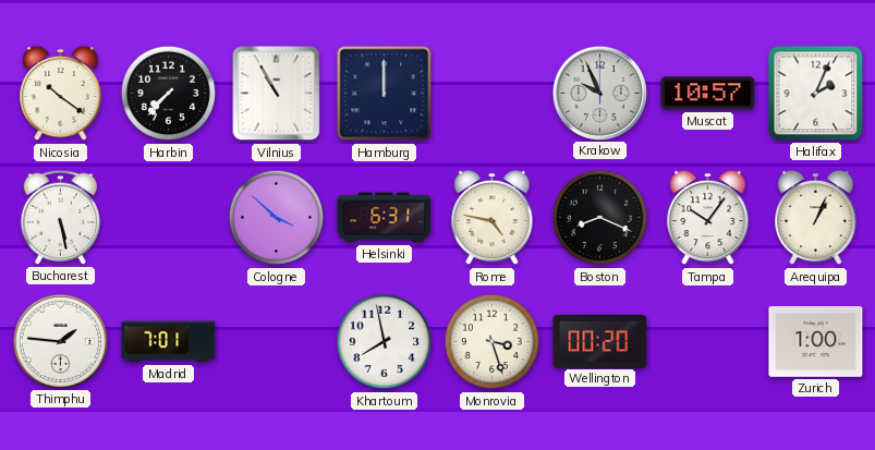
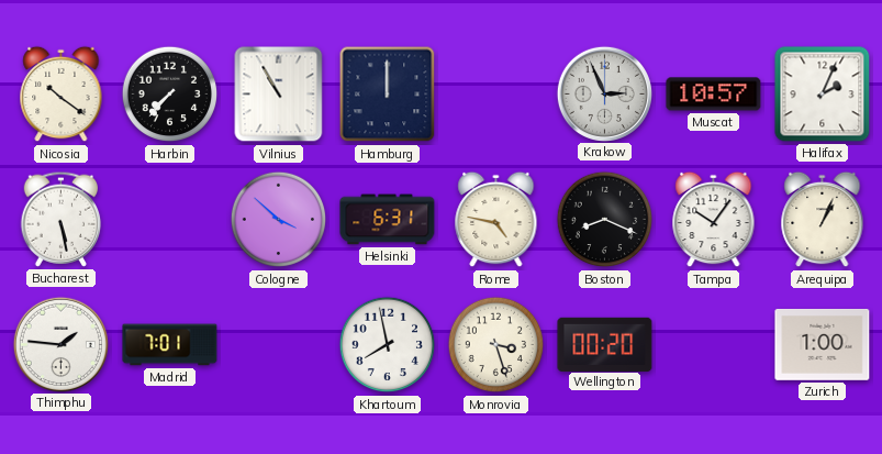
Krakow: 9:56 -> 2:56 (604, 93)
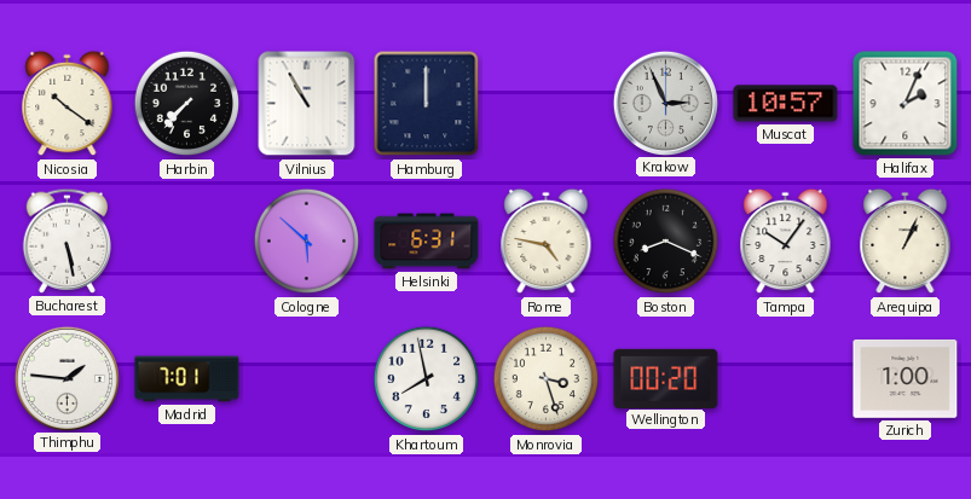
Cologne: 3:52 -> 5:52 (307, 242)
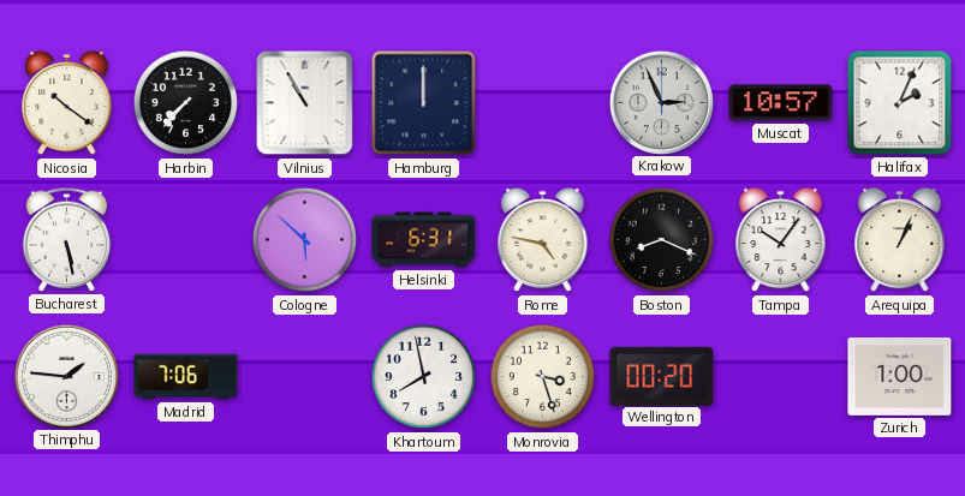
Madrid: 7:01 -> 7:06 (186, 377)
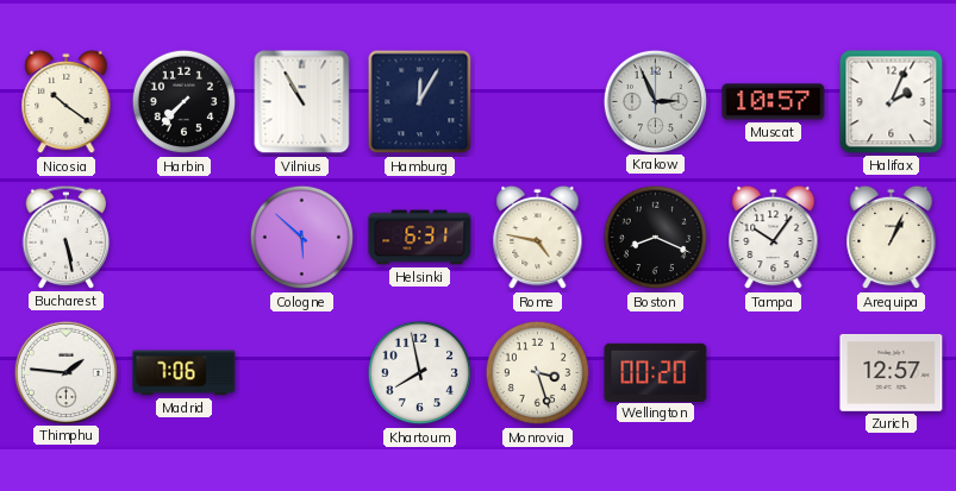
Hamburg: 12:00 -> 12:05 (420, 102)
Zurich: 1:00 -> 12:57 (892, 372)
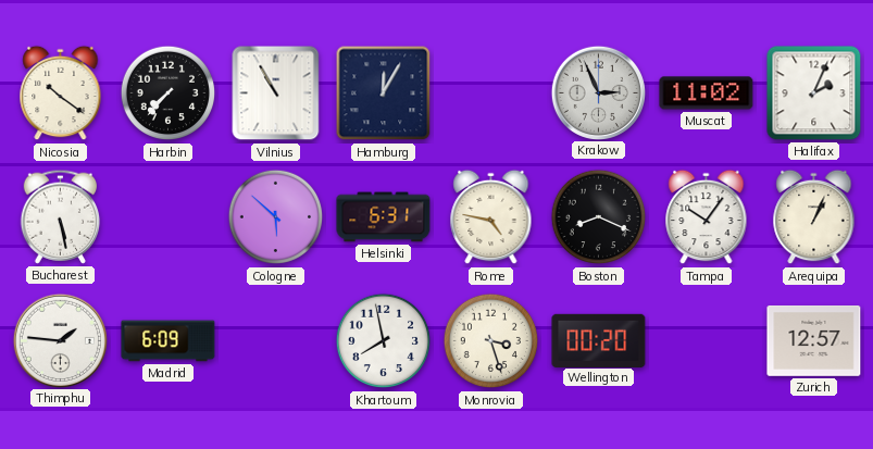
Muscat: 10:57 -> 11:02 (707, 93)
Madrid: 7:06 -> 6:09 (169, 341)
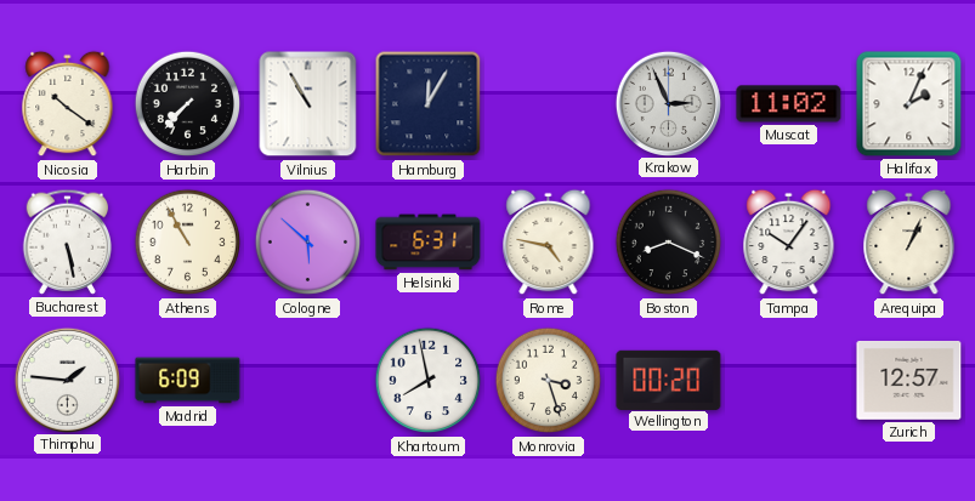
Athens: none -> 10:55 (188, 243)
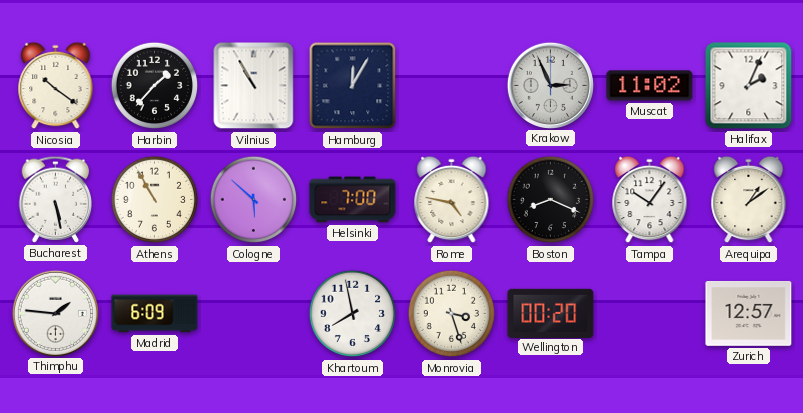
Harbin: 7:37 -> 1:37 (155, 86)
Helsinki: 6:31 -> 7:00 (353, 200)
Arequipa: 1:04 -> 1:09 (749, 200)
